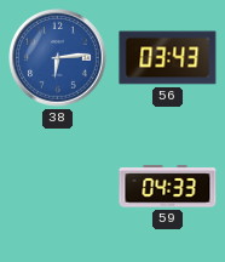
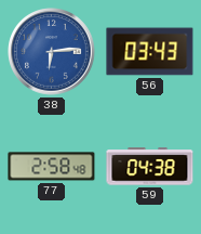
77: none -> 2:58 (52, 167)
59: 04:33 -> 04:38 (150, 167)
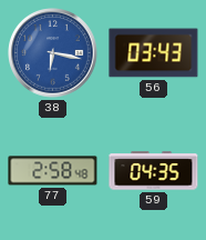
38: 6:14 -> 6:17 (53, 53)
59: 04:38 -> 04:35 (154, 171)
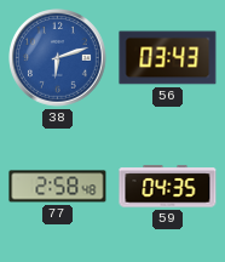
38: 6:17 -> 6:12 (58, 58)
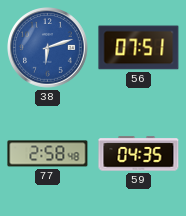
56: 03:43 -> 07:51 (139, 48)
